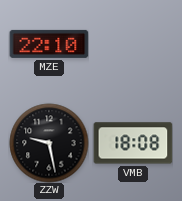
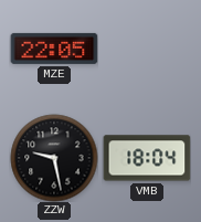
MZE: 22:10 -> 22:05 (54, 49)
VMB: 18:08 -> 18:04 (147, 158)
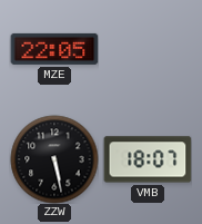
ZZW: 9:28 -> 5:28 (54, 159)
VMB: 18:04 -> 18:07 (148, 159)
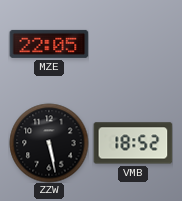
VMB: 18:07 -> 18:52 (133, 143)
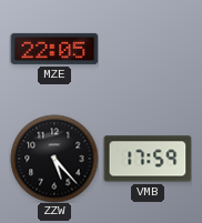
ZZW: 5:28 -> 5:23 (54, 159)
VMB: 18:52 -> 17:59 (148, 159)
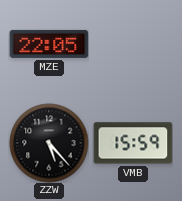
VMB: 17:59 -> 15:59 (133, 143)
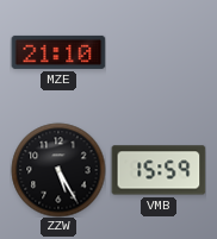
MZE: 22:05 -> 21:10 (58, 52)
ZZW: 5:23 -> 5:25 (58, 170)
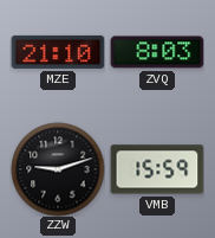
ZVQ: none -> 8:03 (157, 52)
ZZW: 5:25 -> 9:12 (58, 169)
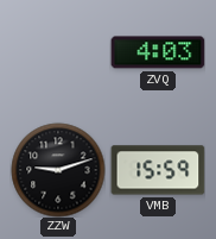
MZE: 21:10 -> none (58, 52)
ZVQ: 8:03 -> 4:03 (158, 52)
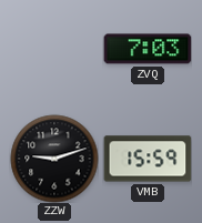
ZVQ: 4:03 -> 7:03 (148, 49)
